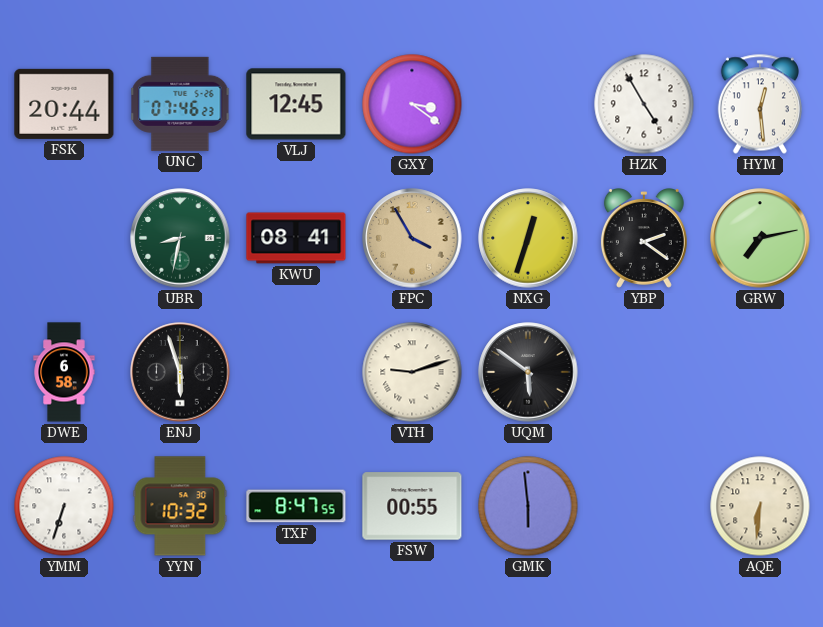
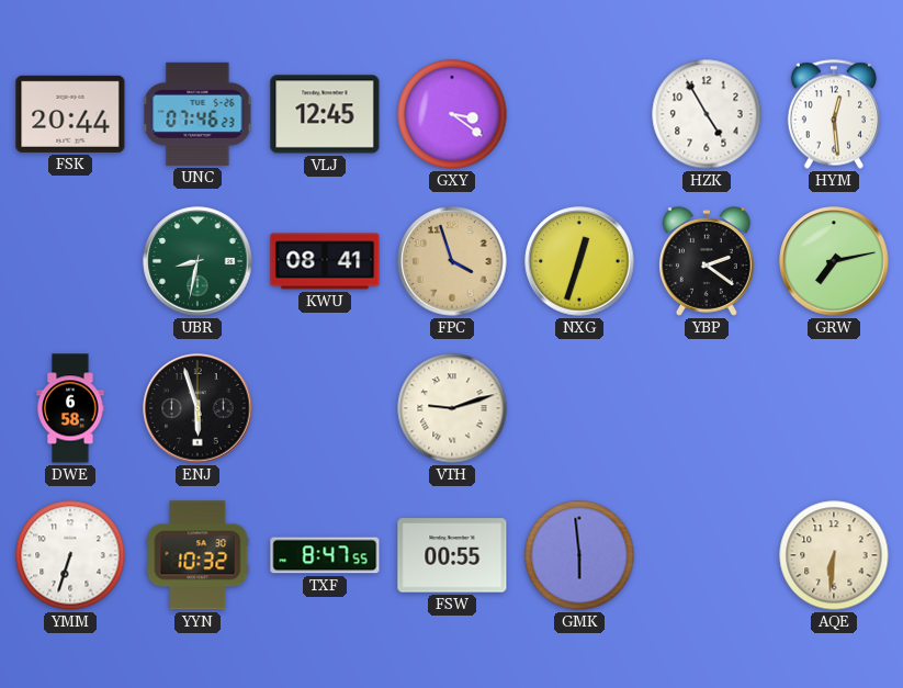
FPC: 3:55 -> 3:57 (452, 261)
UQM: 5:51 -> none (528, 372)
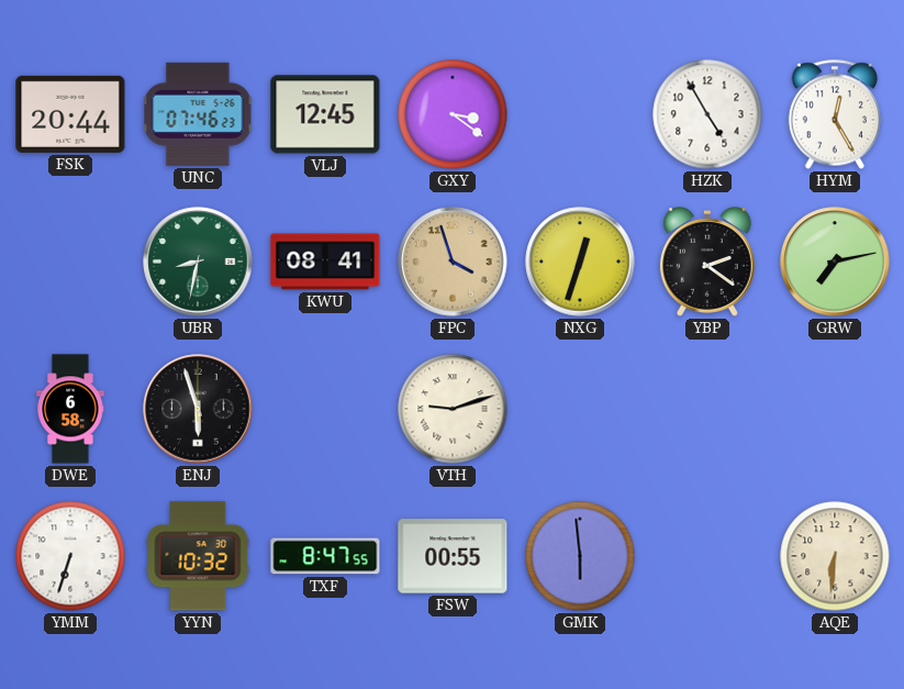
HYM: 12:29 -> 12:25 (835, 114)
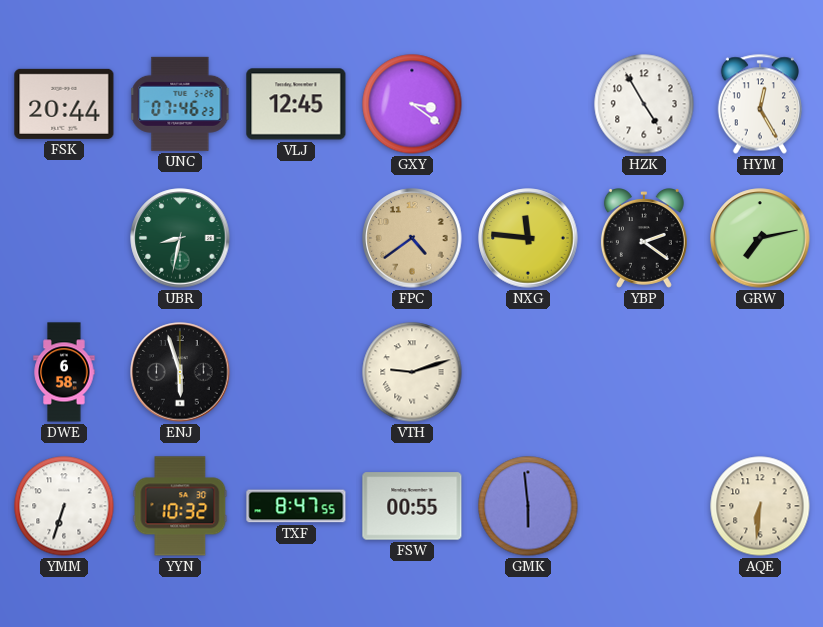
KWU: 08:41 -> none (325, 262)
FPC: 3:57 -> 4:39 (412, 238)
NXG: 12:33 -> 11:46 (528, 238)
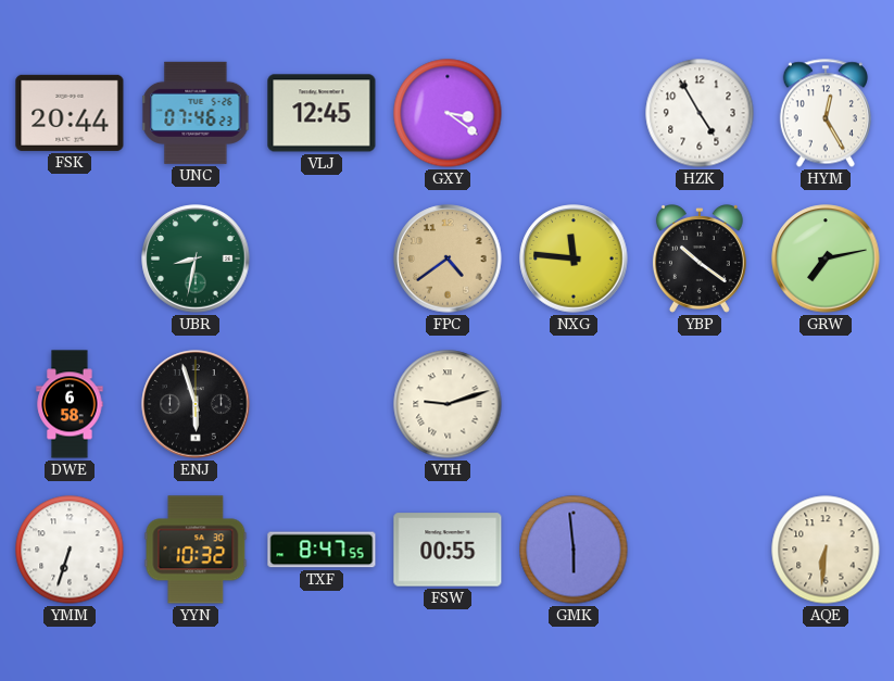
YBP: 2:21 -> 10:21 (700, 260)
